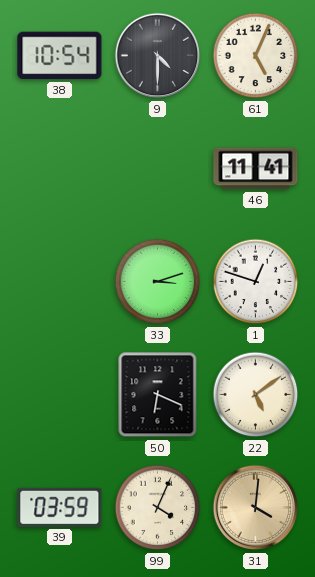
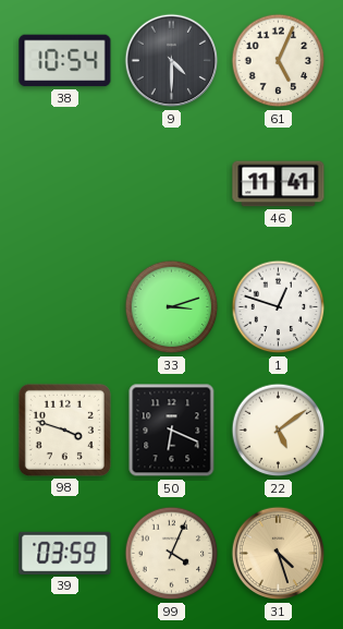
98: none -> 3:48 (64, 430)
31: 4:01 -> 4:27 (279, 554)
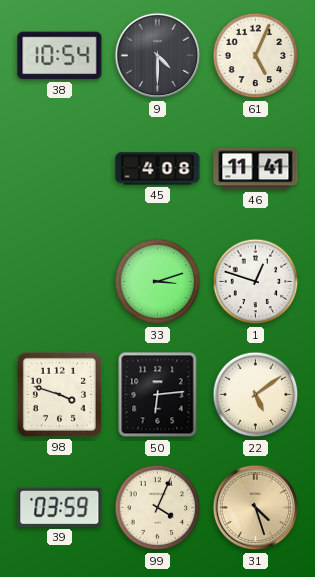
45: none -> 4:08 (158, 169)
50: 6:19 -> 6:14 (158, 395)
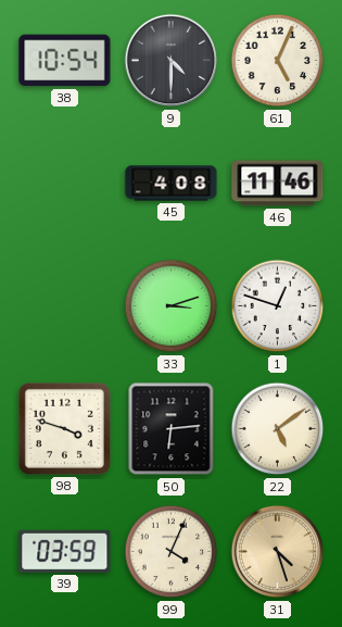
46: 11:41 -> 11:46 (278, 184)
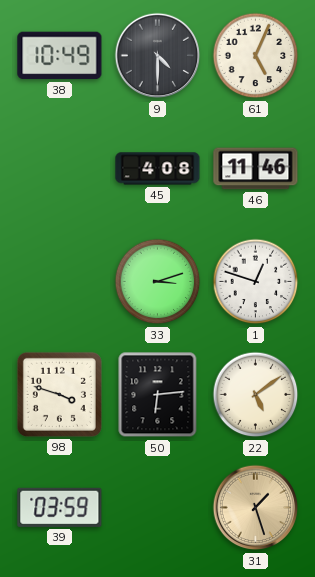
38: 10:54 -> 10:49 (60, 56)
99: 4:04 -> none (172, 552)
31: 4:27 -> 1:27 (256, 508)
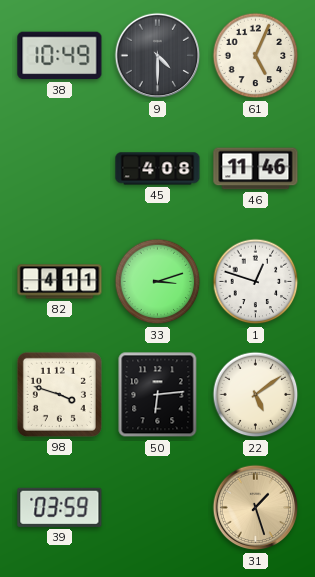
82: none -> 4:11 (60, 282)
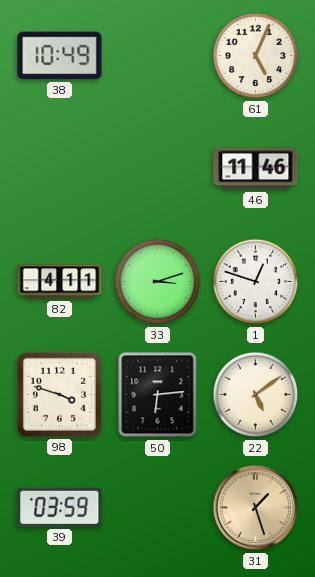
9: 4:30 -> none (158, 56)
45: 4:08 -> none (158, 169)
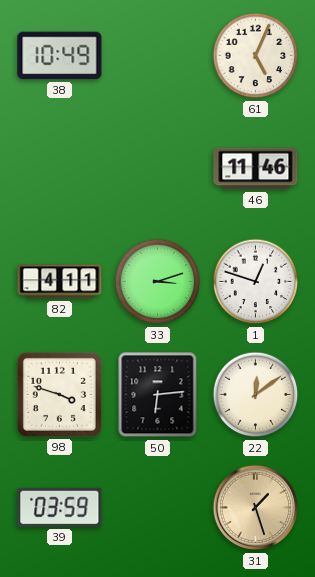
22: 5:09 -> 12:09 (256, 395)
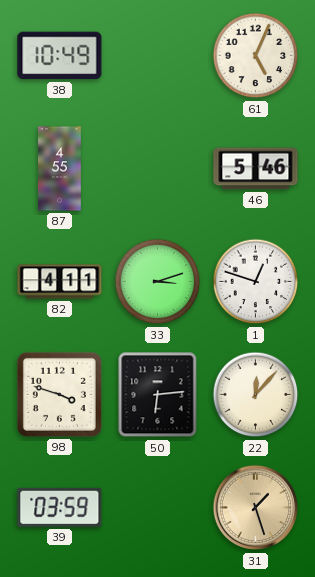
87: none -> 4:55 (60, 169)
46: 11:46 -> 5:46 (256, 169)
22: 12:09 -> 12:07 (256, 395)
